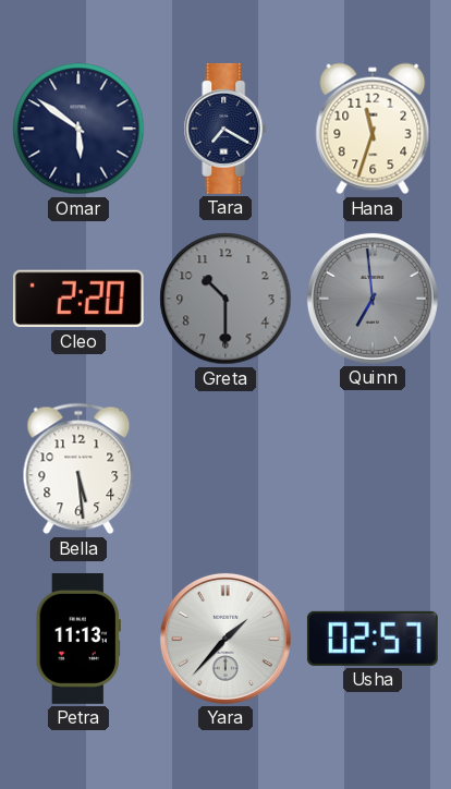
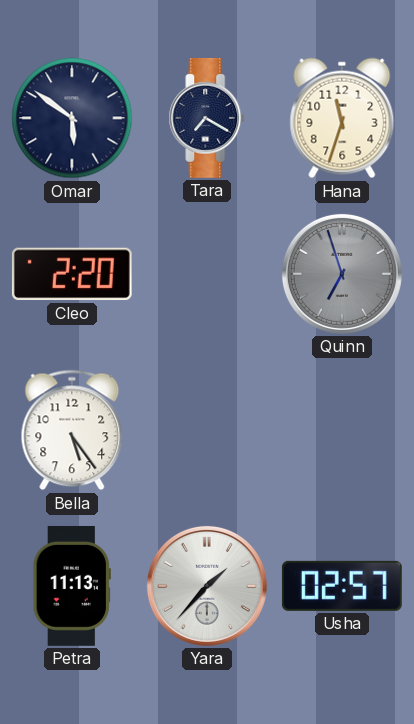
Greta: 10:30 -> none (225, 299)
Quinn: 6:59 -> 6:57 (342, 274)
Bella: 5:29 -> 5:24 (72, 430)
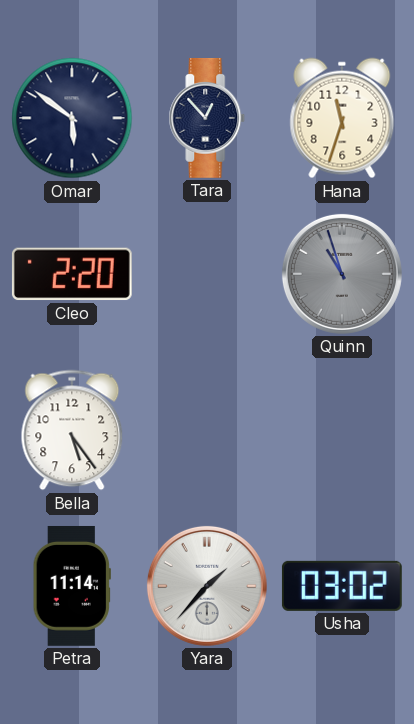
Tara: 7:20 -> 12:53 (207, 119)
Quinn: 6:57 -> 10:57 (342, 274)
Petra: 11:13 -> 11:14 (72, 586)
Usha: 02:57 -> 03:02 (342, 586)
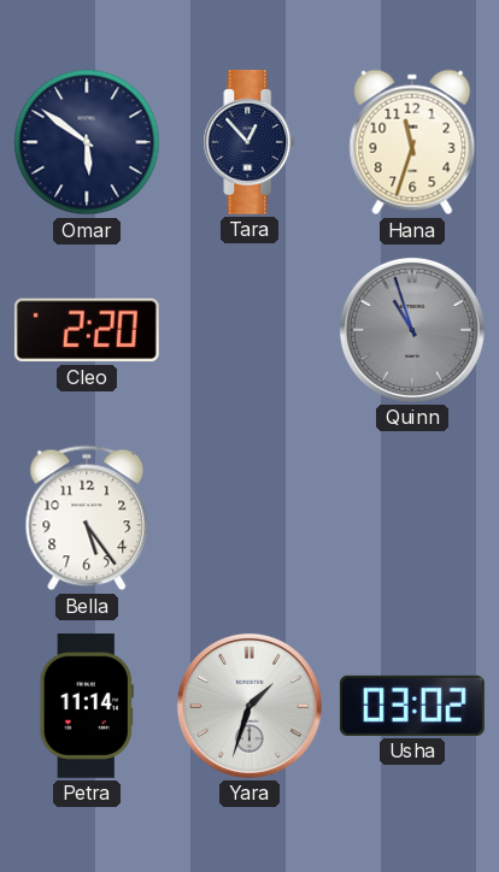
Yara: 1:37 -> 1:33 (249, 706)
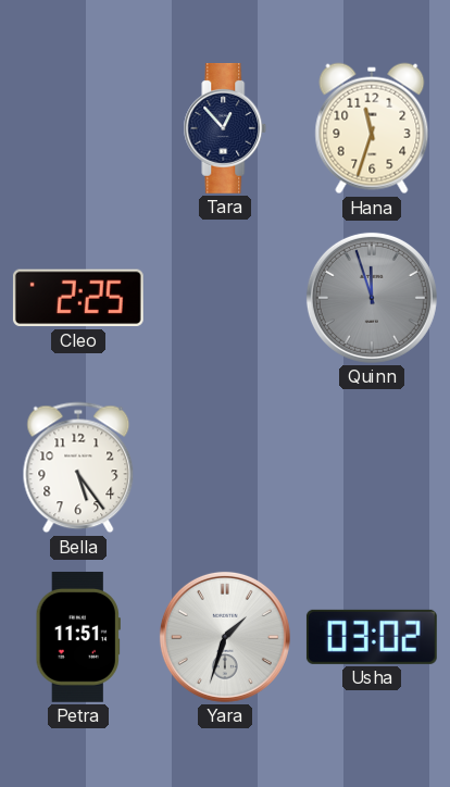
Omar: 5:51 -> none (87, 142)
Cleo: 2:20 -> 2:25 (78, 298)
Quinn: 10:57 -> 11:57 (372, 298)
Petra: 11:14 -> 11:51 (78, 637)
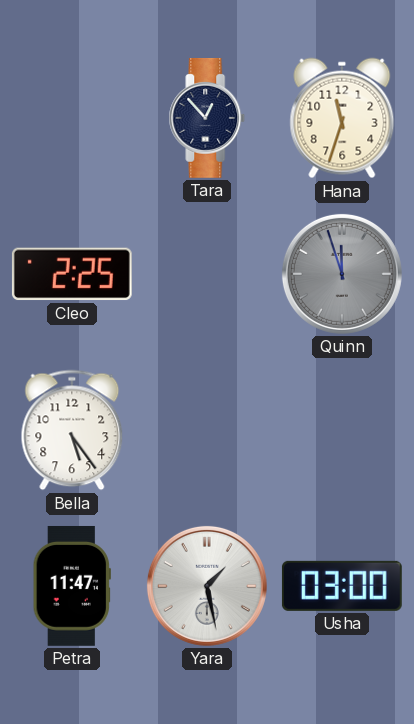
Petra: 11:51 -> 11:47 (72, 586)
Yara: 1:33 -> 1:28 (207, 586)
Usha: 03:02 -> 03:00 (342, 586)
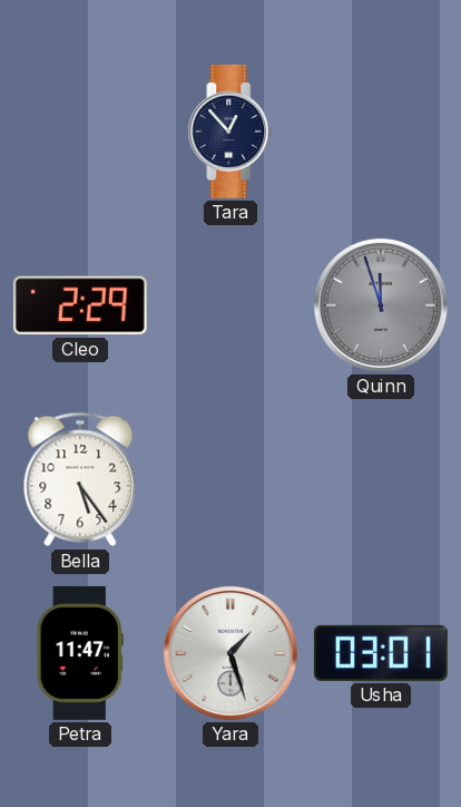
Hana: 11:33 -> none (342, 118)
Cleo: 2:25 -> 2:29 (80, 305)
Yara: 1:28 -> 1:27 (230, 653)
Usha: 03:00 -> 03:01 (381, 653)
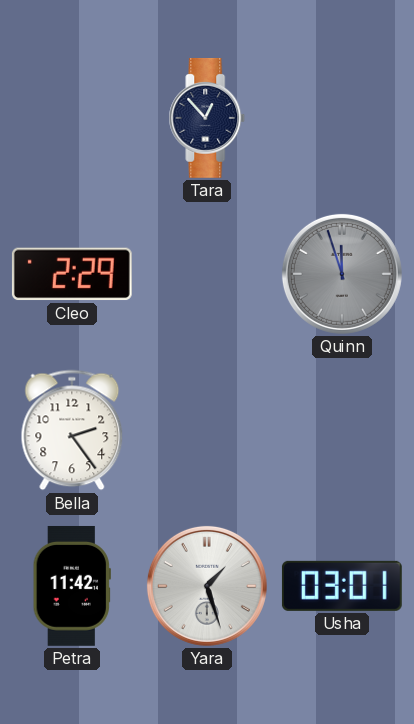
Bella: 5:24 -> 2:24 (72, 430)
Petra: 11:47 -> 11:42 (72, 586)
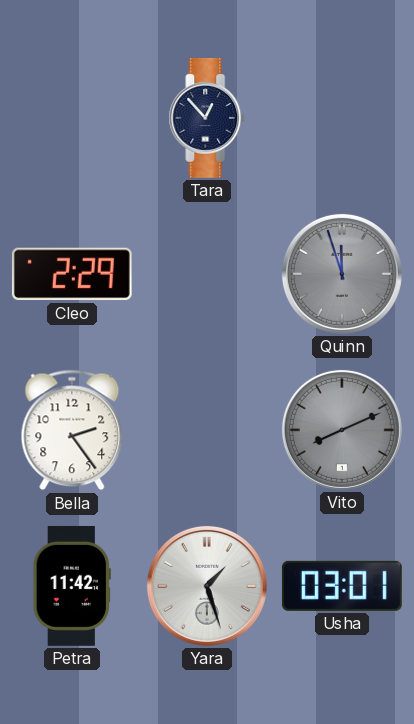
Vito: none -> 8:11 (342, 430)
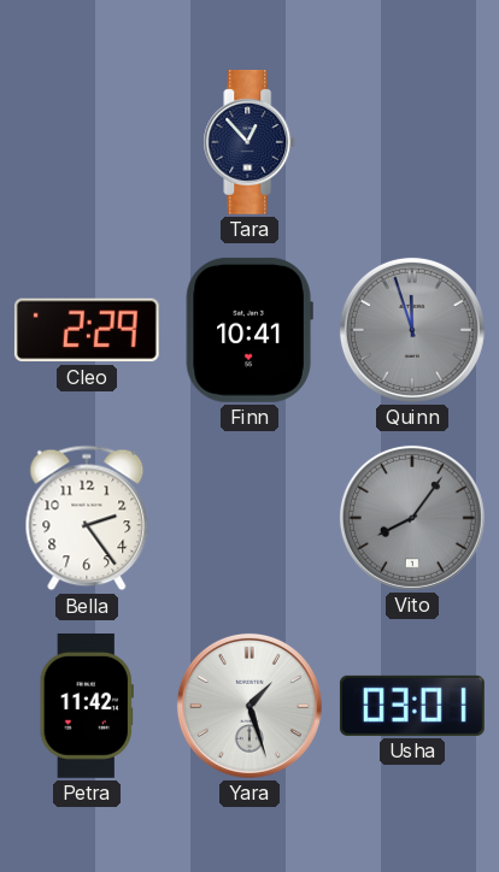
Finn: none -> 10:41 (249, 330)
Vito: 8:11 -> 8:06 (412, 518)
